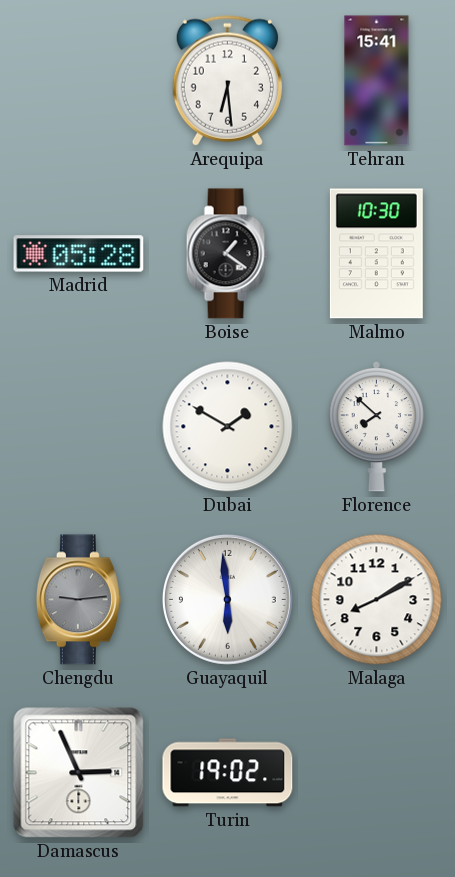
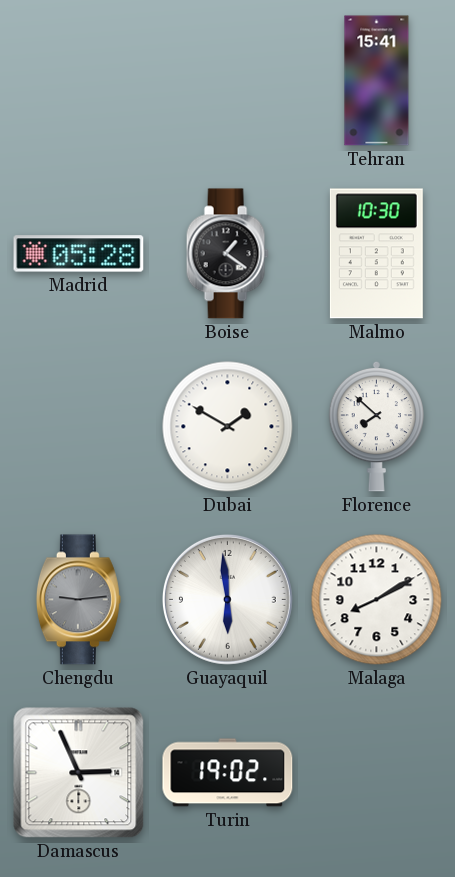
Arequipa: 6:29 -> none (227, 80)
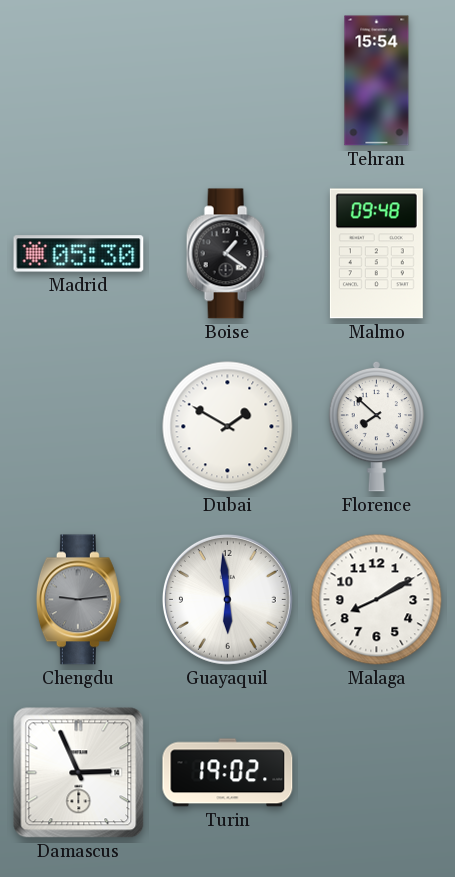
Tehran: 15:41 -> 15:54 (377, 81)
Madrid: 05:28 -> 05:30 (79, 254)
Malmo: 10:30 -> 09:48 (376, 254)
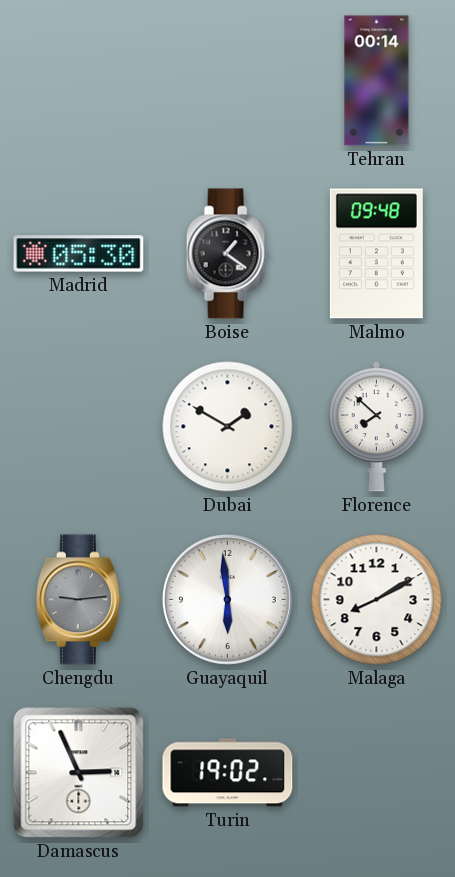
Tehran: 15:54 -> 00:14 (377, 81)
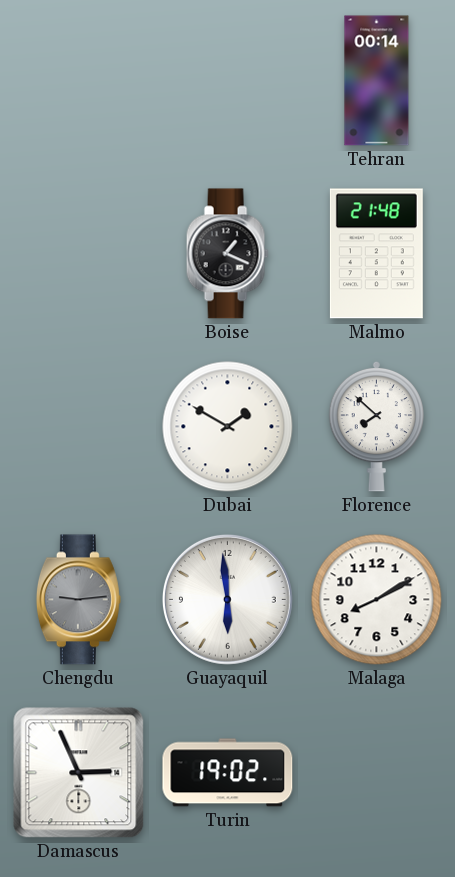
Madrid: 05:30 -> none (79, 254)
Boise: 1:21 -> 1:19 (227, 254)
Malmo: 09:48 -> 21:48 (376, 254)
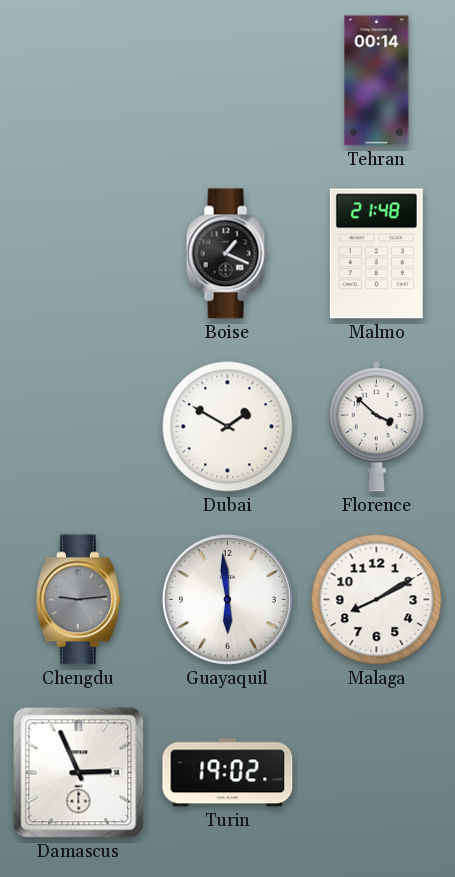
Florence: 7:52 -> 3:52 (376, 426)
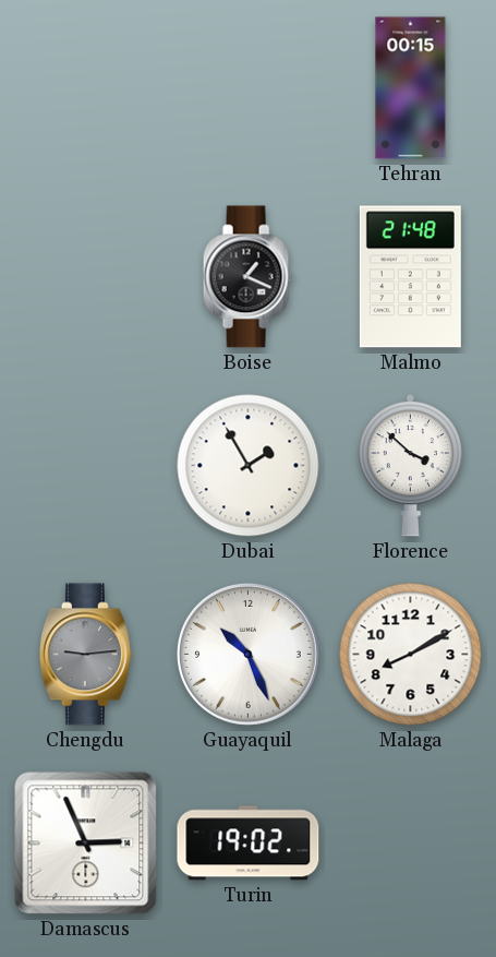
Tehran: 00:14 -> 00:15 (411, 88)
Dubai: 1:50 -> 1:55 (249, 466)
Guayaquil: 5:59 -> 10:26 (247, 654)
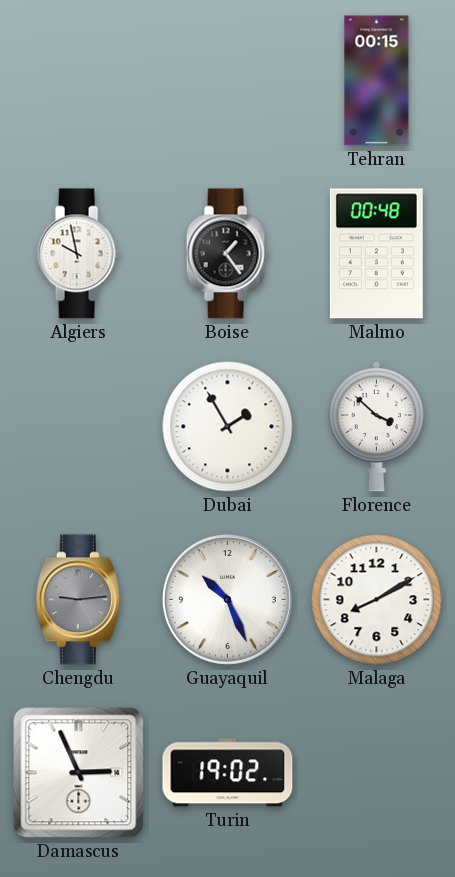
Algiers: none -> 9:58 (78, 254)
Boise: 1:19 -> 1:24 (227, 254)
Malmo: 21:48 -> 00:48 (376, 254)
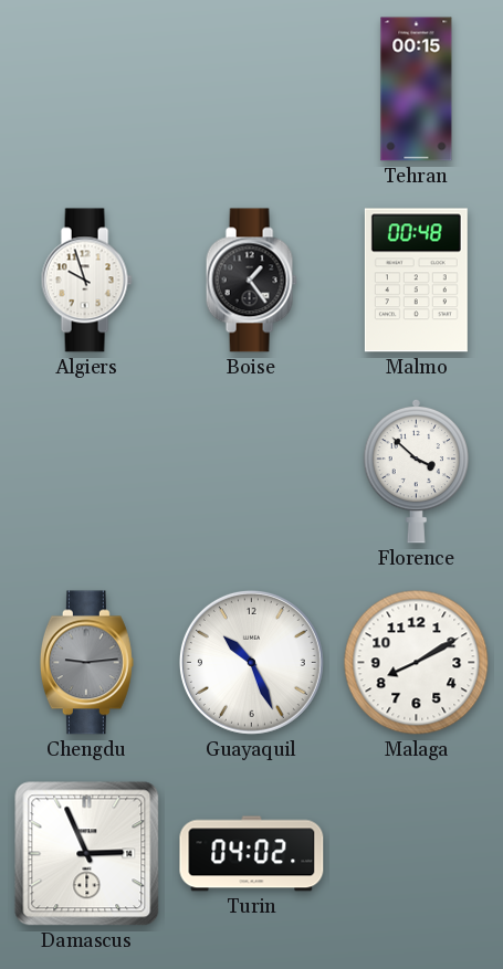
Algiers: 9:58 -> 9:57 (86, 281)
Dubai: 1:55 -> none (228, 427)
Turin: 19:02 -> 04:02 (252, 854)
